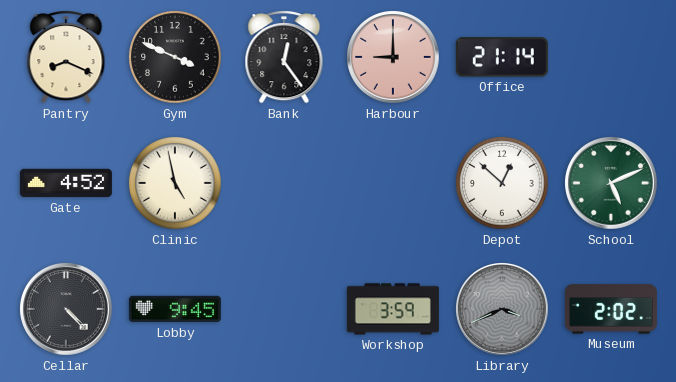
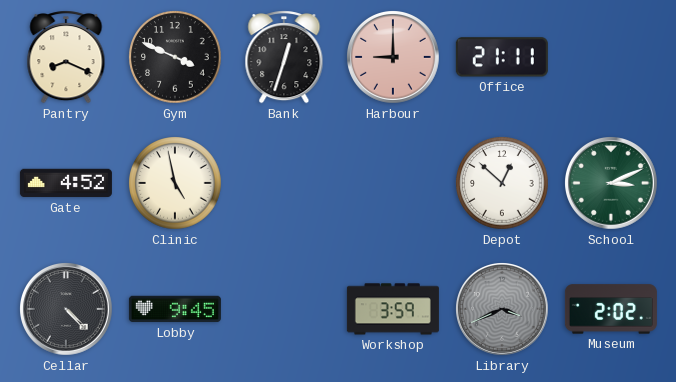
Bank: 12:24 -> 12:33 (284, 57)
Office: 21:14 -> 21:11 (502, 57)
School: 5:11 -> 3:11 (612, 184)
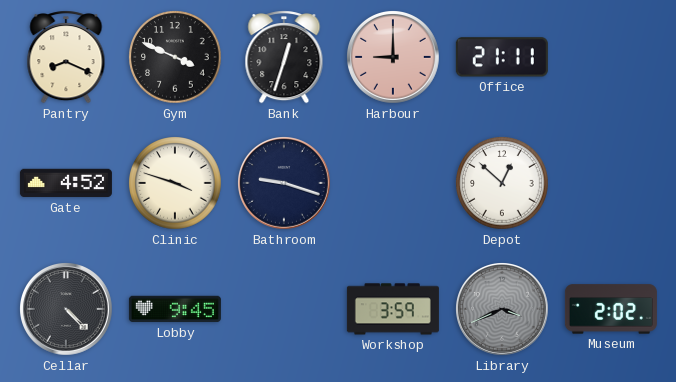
Clinic: 4:58 -> 3:48 (175, 183)
Bathroom: none -> 9:18 (285, 184)
School: 3:11 -> none (612, 184)
